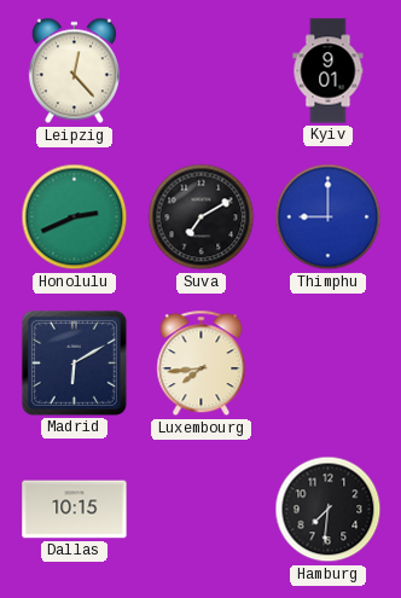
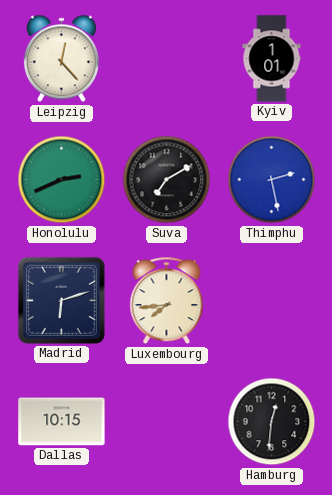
Kyiv: 9:01 -> 1:01 (272, 59)
Thimphu: 9:00 -> 2:28 (272, 180)
Madrid: 6:10 -> 6:12 (61, 300)
Hamburg: 7:31 -> 12:31 (272, 422)
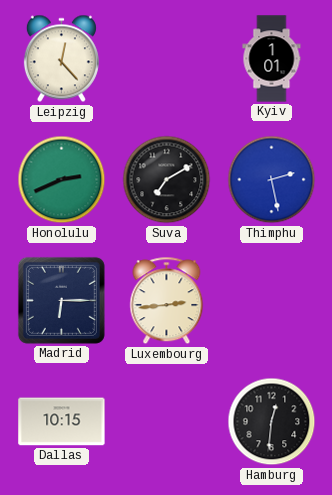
Madrid: 6:12 -> 6:15 (61, 300)
Luxembourg: 7:44 -> 2:44 (167, 301)
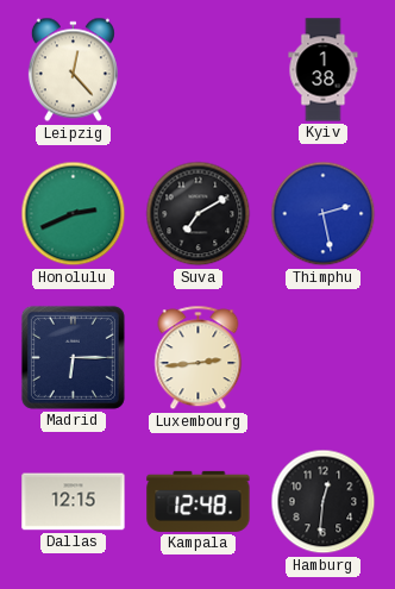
Kyiv: 1:01 -> 1:38 (324, 70)
Dallas: 10:15 -> 12:15 (74, 502)
Kampala: none -> 12:48 (199, 501)
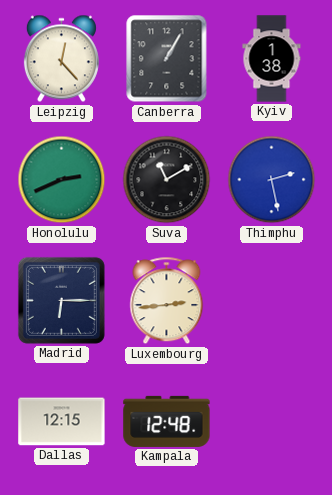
Canberra: none -> 1:05 (167, 59)
Suva: 7:10 -> 11:10 (167, 180)
Hamburg: 12:31 -> none (324, 502)
